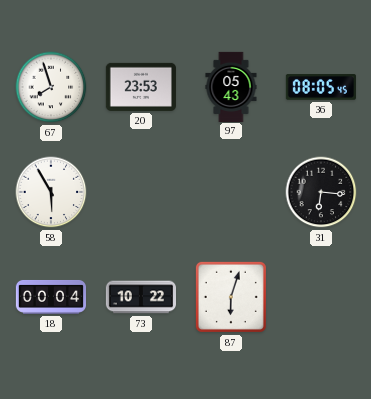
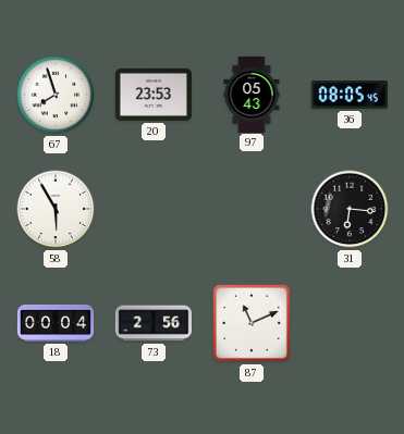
73: 10:22 -> 2:56 (152, 323)
87: 6:03 -> 11:11 (252, 323)
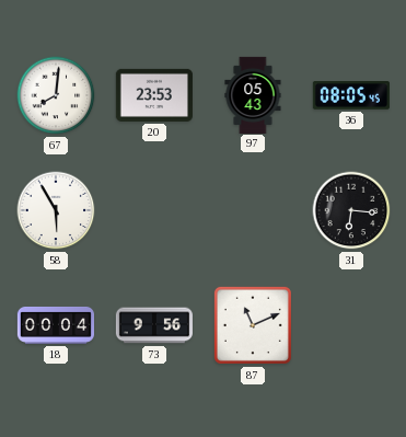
67: 7:57 -> 8:01 (56, 95)
73: 2:56 -> 9:56 (153, 325)
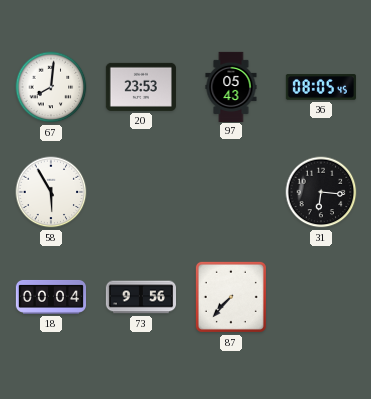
87: 11:11 -> 7:37 (231, 297)
